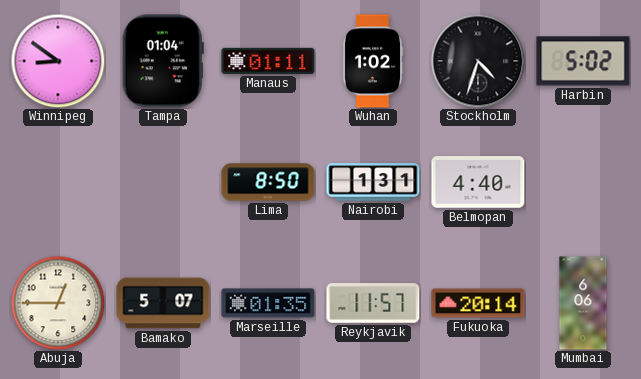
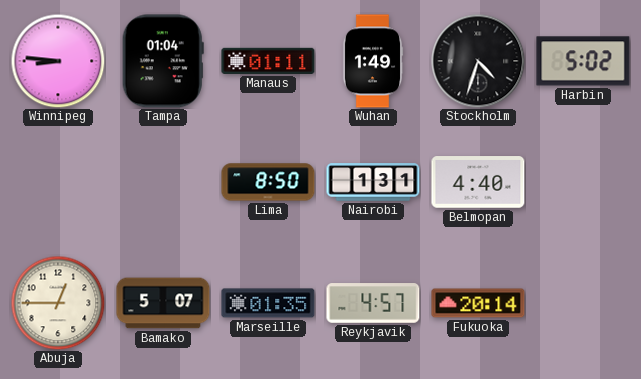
Winnipeg: 8:51 -> 8:46 (58, 61)
Wuhan: 1:02 -> 1:49 (373, 61)
Reykjavik: 11:57 -> 4:57 (373, 303)
Mumbai: 6:06 -> none (583, 303)
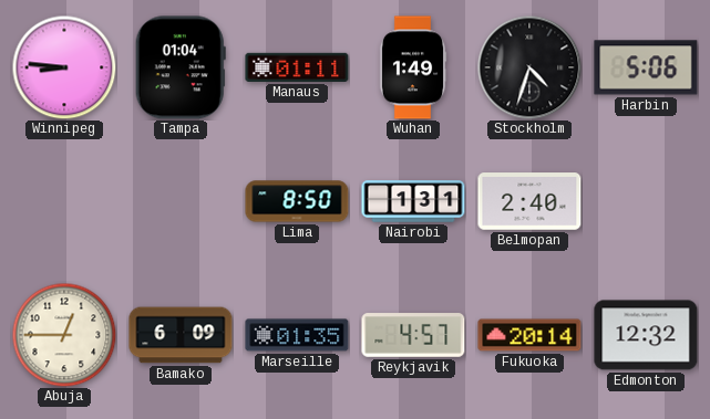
Harbin: 5:02 -> 5:06 (646, 67)
Belmopan: 4:40 -> 2:40 (529, 201)
Bamako: 5:07 -> 6:09 (181, 335)
Edmonton: none -> 12:32 (646, 335)
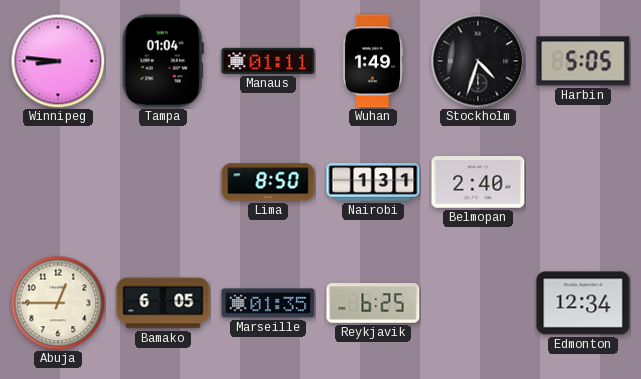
Harbin: 5:06 -> 5:05 (583, 61)
Bamako: 6:09 -> 6:05 (163, 303)
Reykjavik: 4:57 -> 6:25 (373, 303)
Fukuoka: 20:14 -> none (529, 335)
Edmonton: 12:32 -> 12:34 (583, 303)
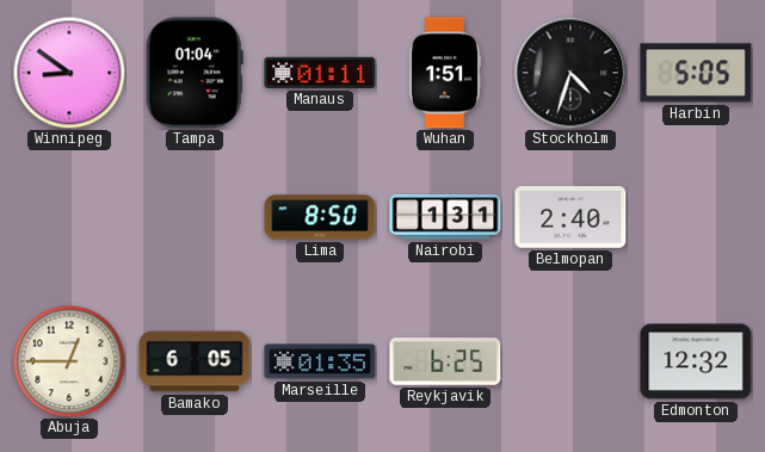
Winnipeg: 8:46 -> 8:51 (69, 73)
Wuhan: 1:49 -> 1:51 (445, 73)
Edmonton: 12:34 -> 12:32 (696, 361)
